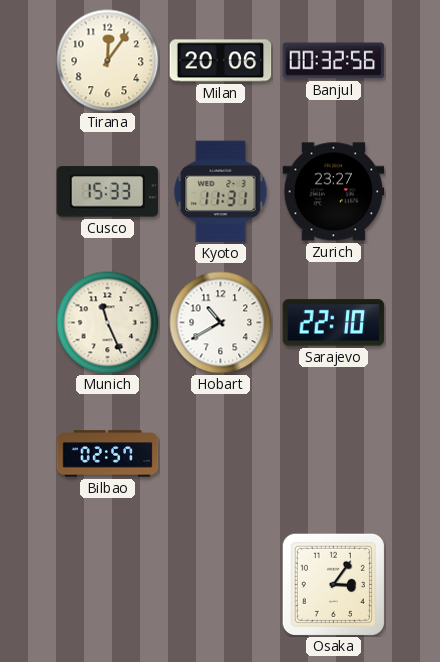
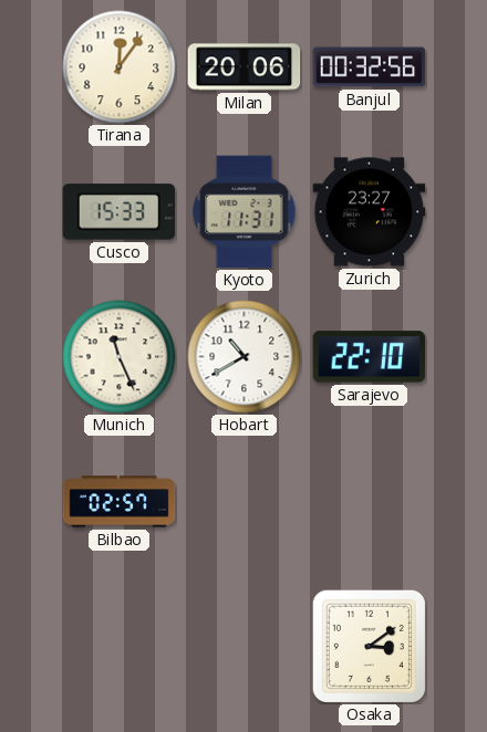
Osaka: 3:06 -> 3:09 (369, 646)
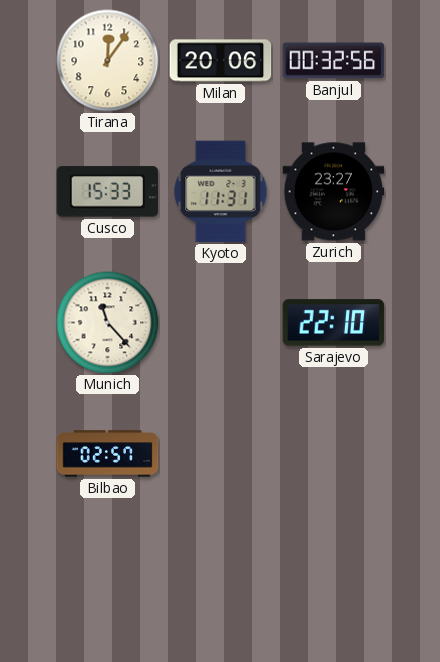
Munich: 11:26 -> 11:23 (108, 323)
Hobart: 10:40 -> none (245, 357)
Osaka: 3:09 -> none (369, 646)
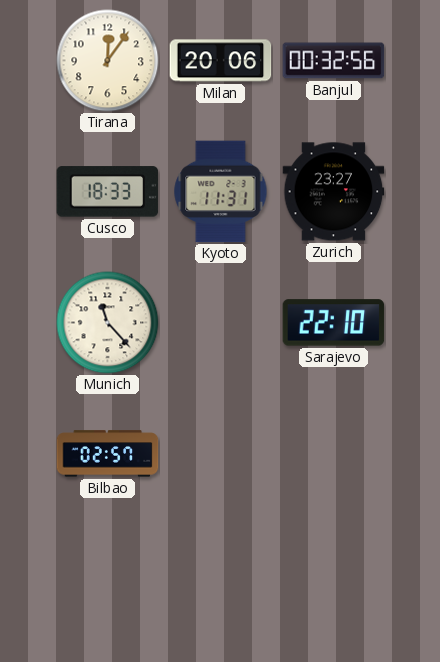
Cusco: 15:33 -> 18:33 (108, 192)
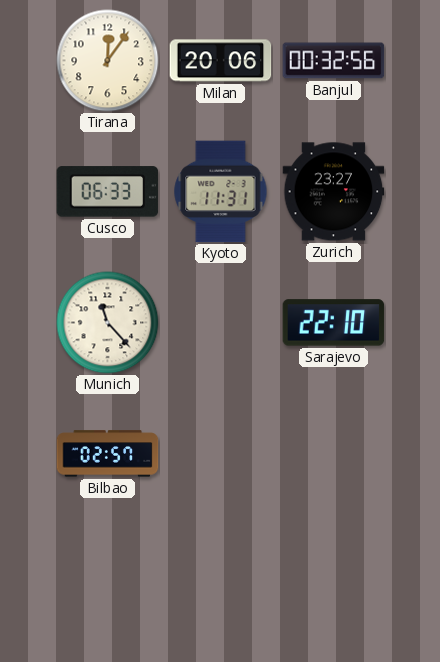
Cusco: 18:33 -> 06:33 (108, 192)
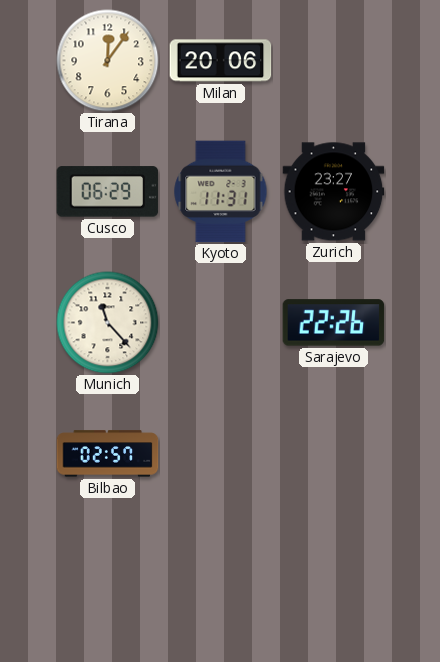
Banjul: 00:32 -> none (334, 61)
Cusco: 06:33 -> 06:29 (108, 192)
Sarajevo: 22:10 -> 22:26 (334, 323)
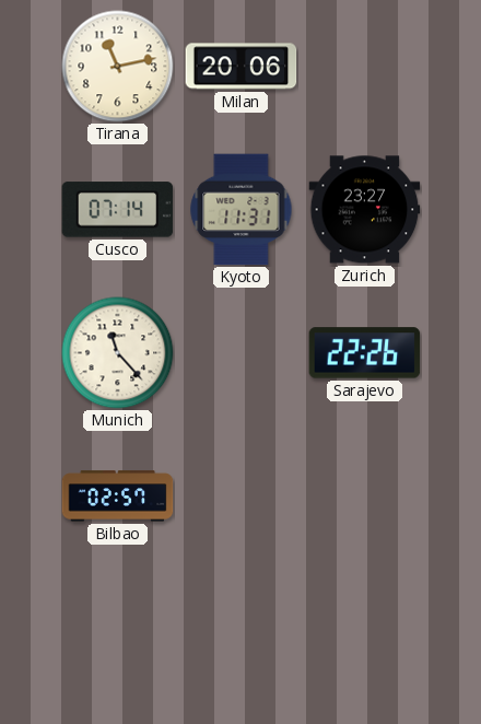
Tirana: 12:06 -> 11:13 (118, 67)
Cusco: 06:29 -> 07:14 (118, 210)
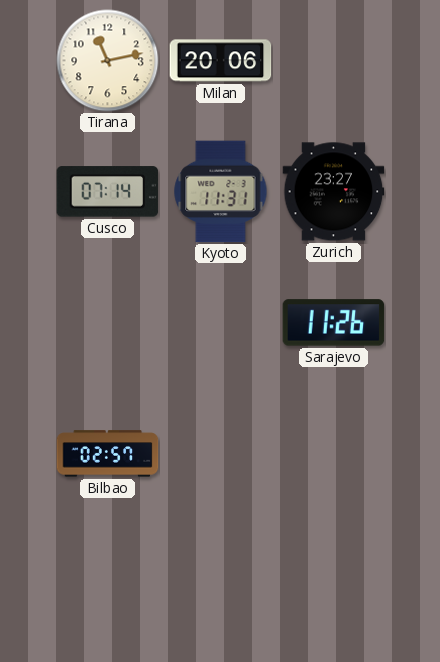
Munich: 11:23 -> none (118, 353)
Sarajevo: 22:26 -> 11:26 (334, 323)
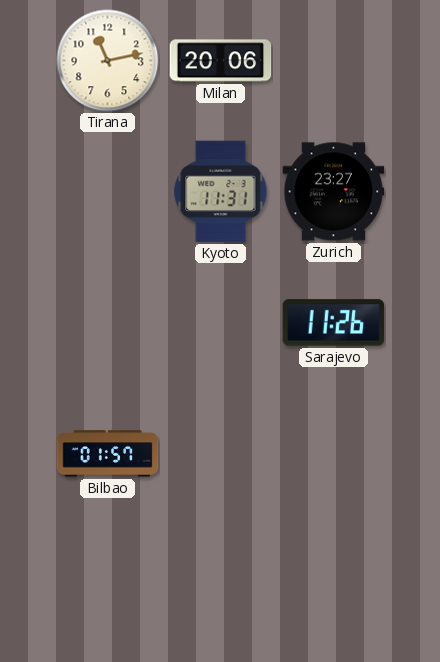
Cusco: 07:14 -> none (108, 192)
Bilbao: 02:57 -> 01:57 (108, 454)
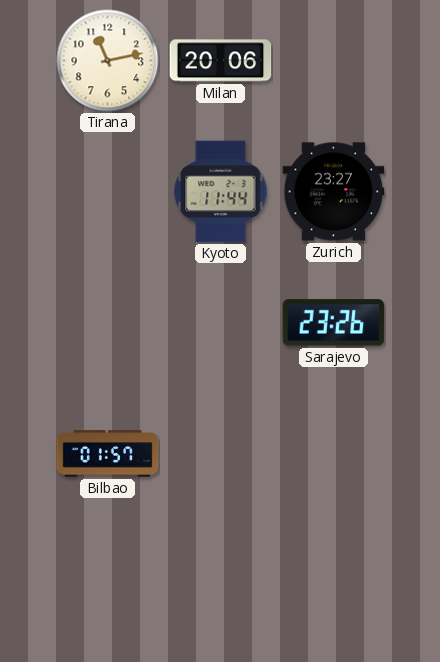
Kyoto: 11:31 -> 11:44 (221, 192)
Sarajevo: 11:26 -> 23:26 (334, 323)
